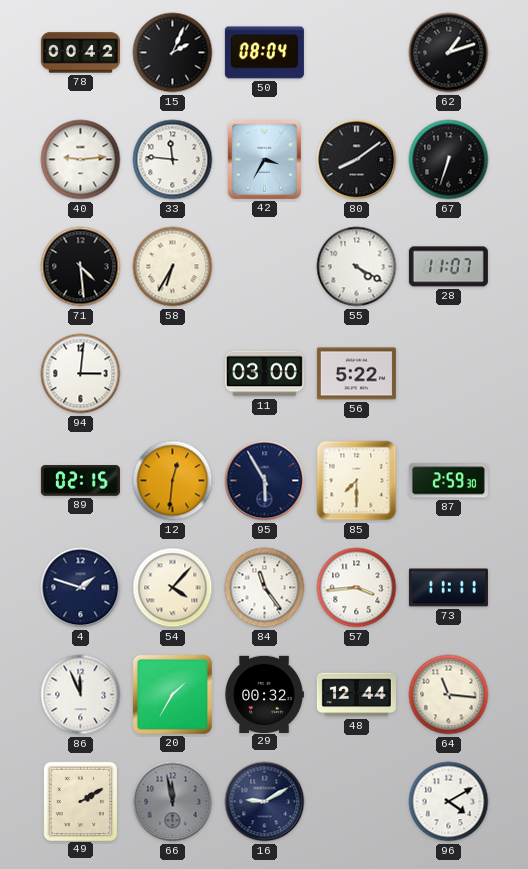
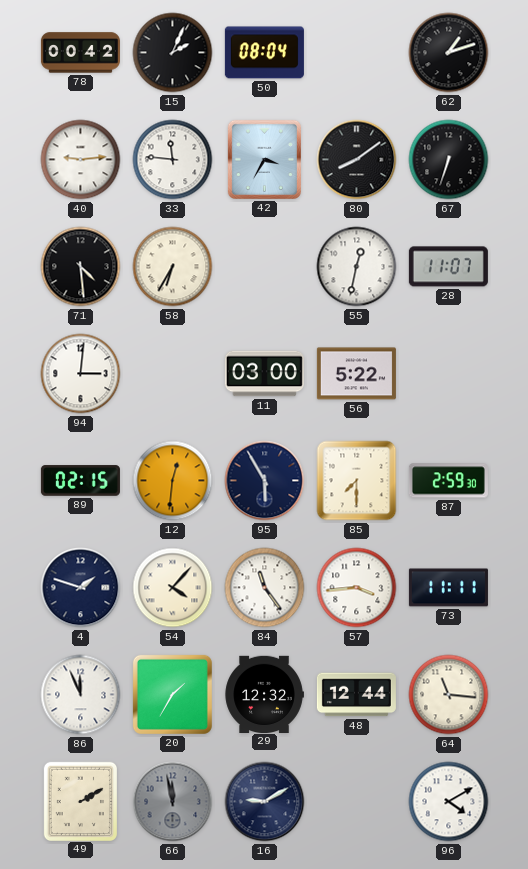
55: 4:20 -> 12:32 (357, 267)
29: 00:32 -> 12:32 (264, 694)
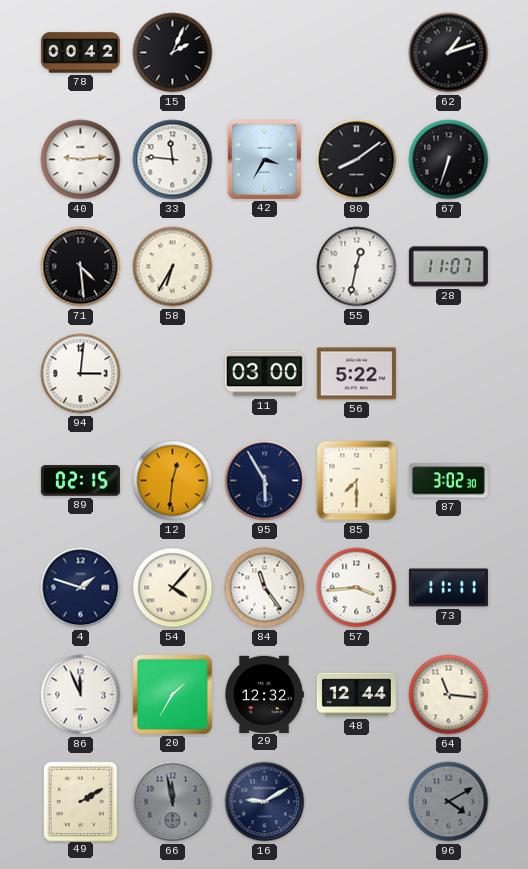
50: 08:04 -> none (264, 53)
87: 2:59 -> 3:02 (448, 481)
96 dial: white -> grey (449, 802)
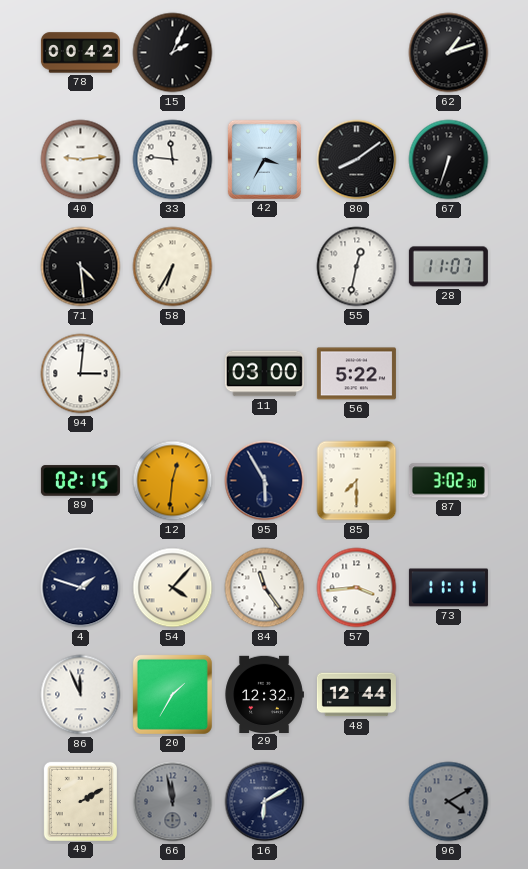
64: 11:16 -> none (449, 695)
16: 9:10 -> 6:10 (265, 802)
